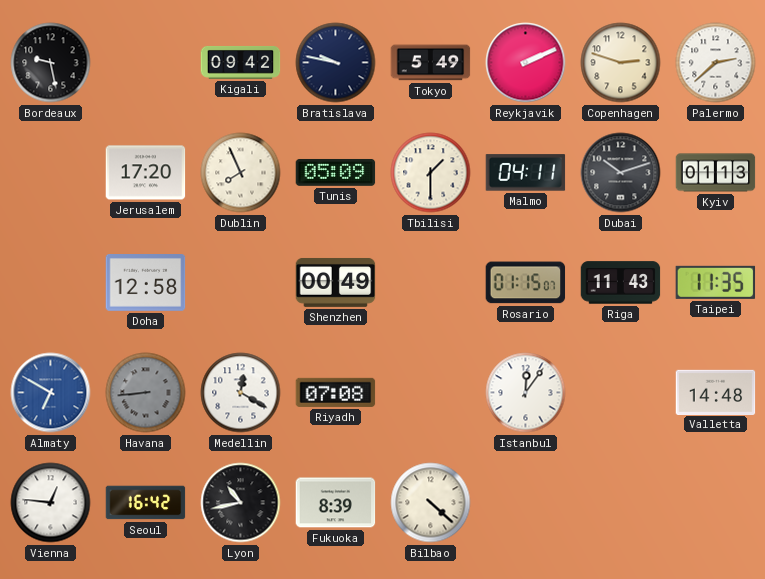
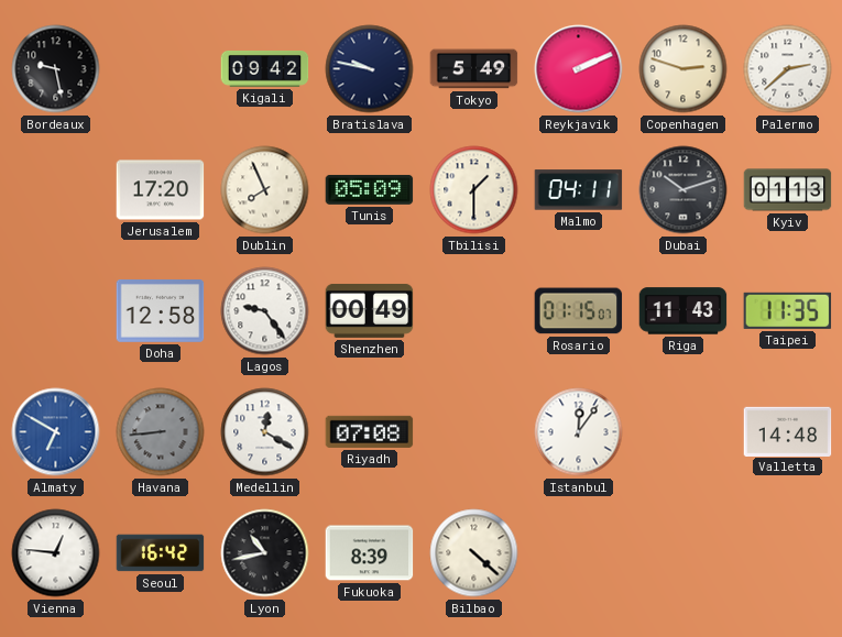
Lagos: none -> 9:24 (265, 311)
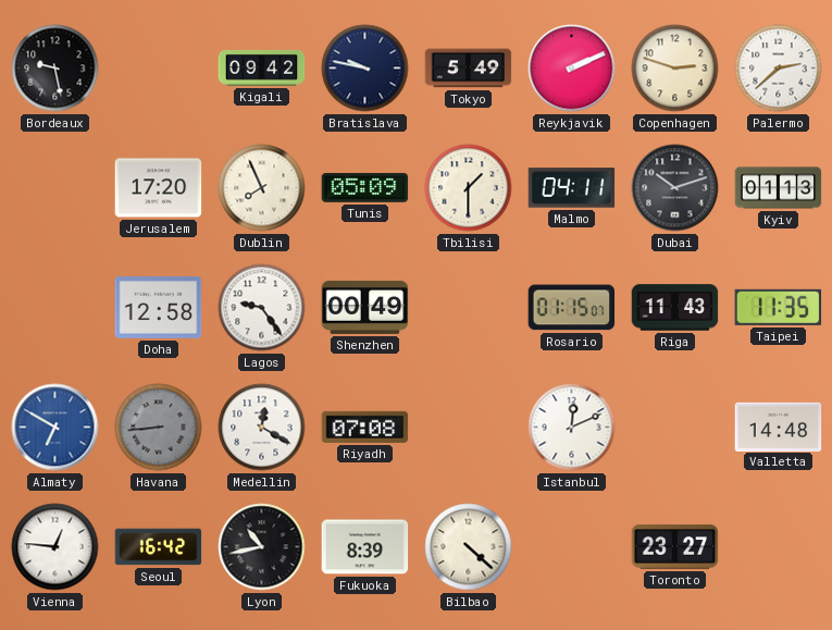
Istanbul: 12:06 -> 12:11 (572, 428)
Toronto: none -> 23:27 (675, 547)
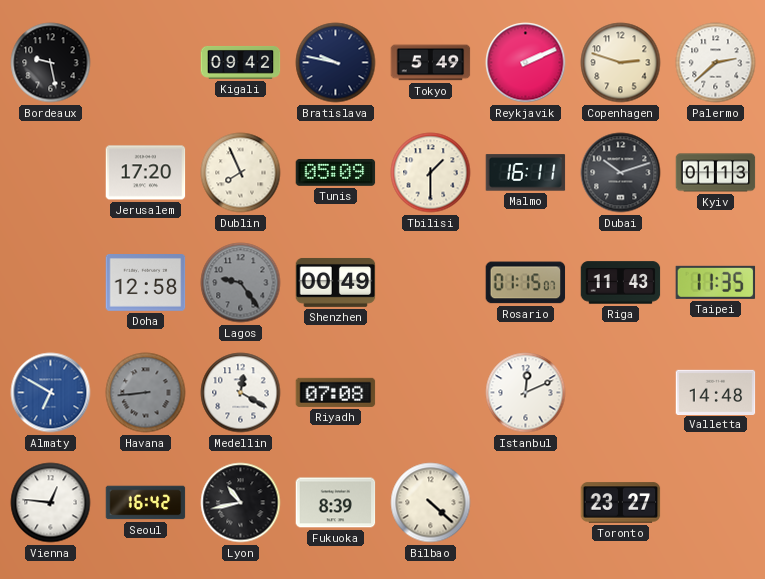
Malmo: 04:11 -> 16:11 (526, 173)
Lagos dial: white -> grey (241, 283)
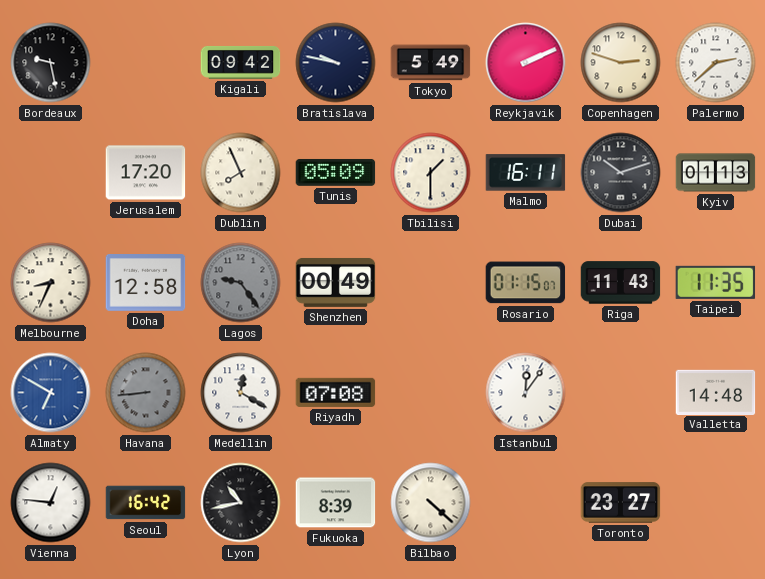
Melbourne: none -> 8:34 (51, 283)
Istanbul: 12:11 -> 12:06 (526, 393)
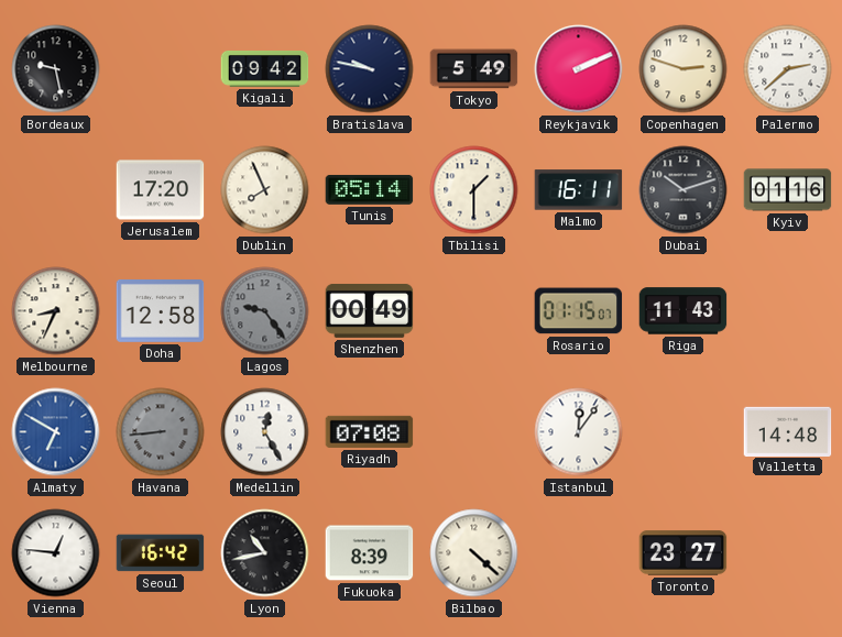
Tunis: 05:09 -> 05:14 (370, 189)
Kyiv: 01:13 -> 01:16 (788, 190)
Taipei: 11:35 -> none (716, 282)
Medellin: 12:20 -> 12:25 (265, 432)
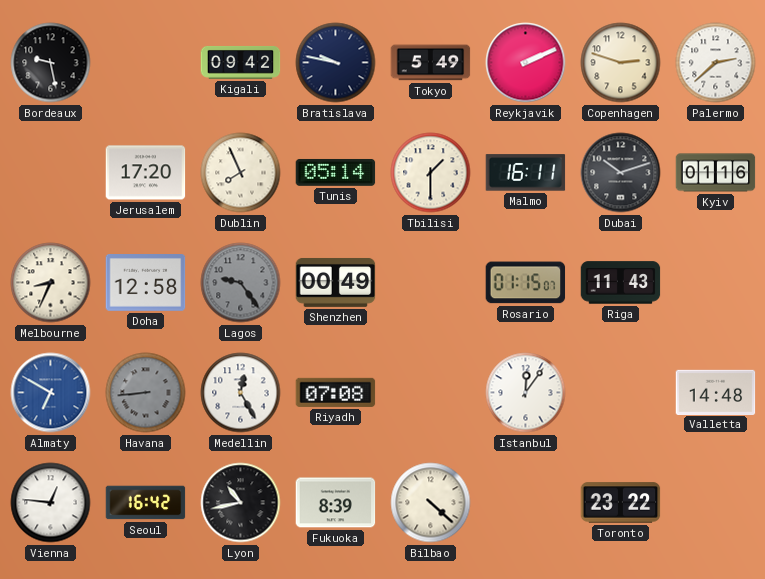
Toronto: 23:27 -> 23:22 (621, 503)
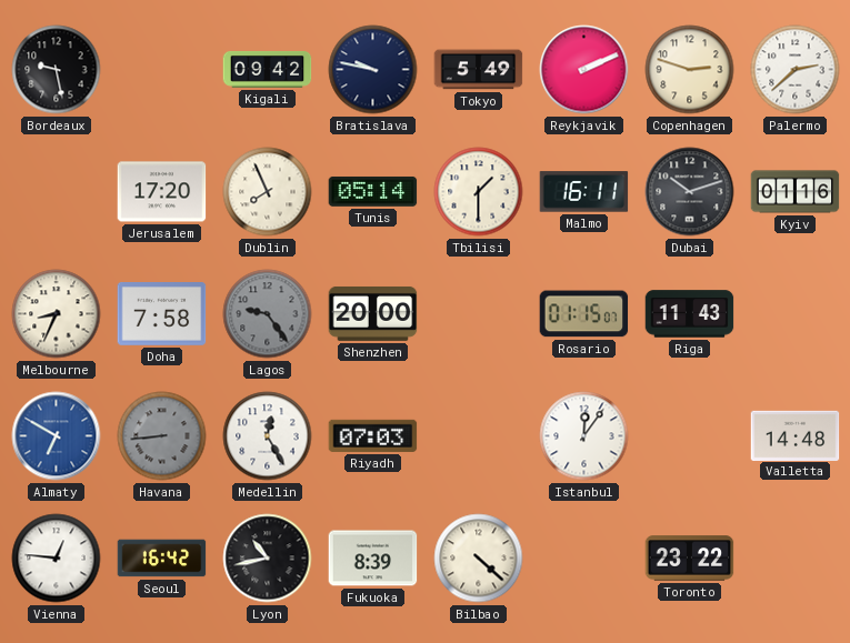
Doha: 12:58 -> 7:58 (162, 314)
Shenzhen: 00:49 -> 20:00 (373, 313)
Riyadh: 07:08 -> 07:03 (373, 435)
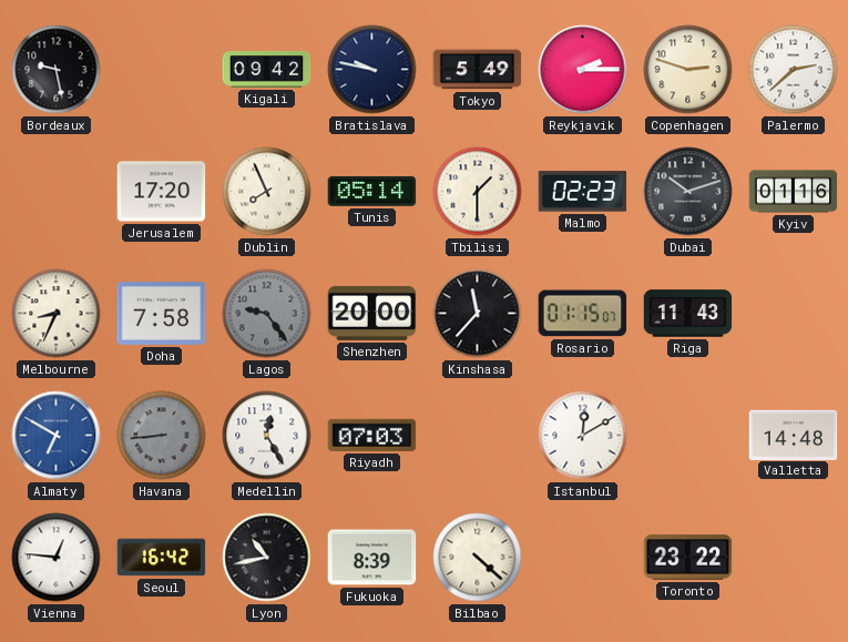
Reykjavik: 2:11 -> 2:15 (583, 70)
Malmo: 16:11 -> 02:23 (583, 192)
Kinshasa: none -> 11:37 (478, 314)
Istanbul: 12:06 -> 12:10 (583, 436)
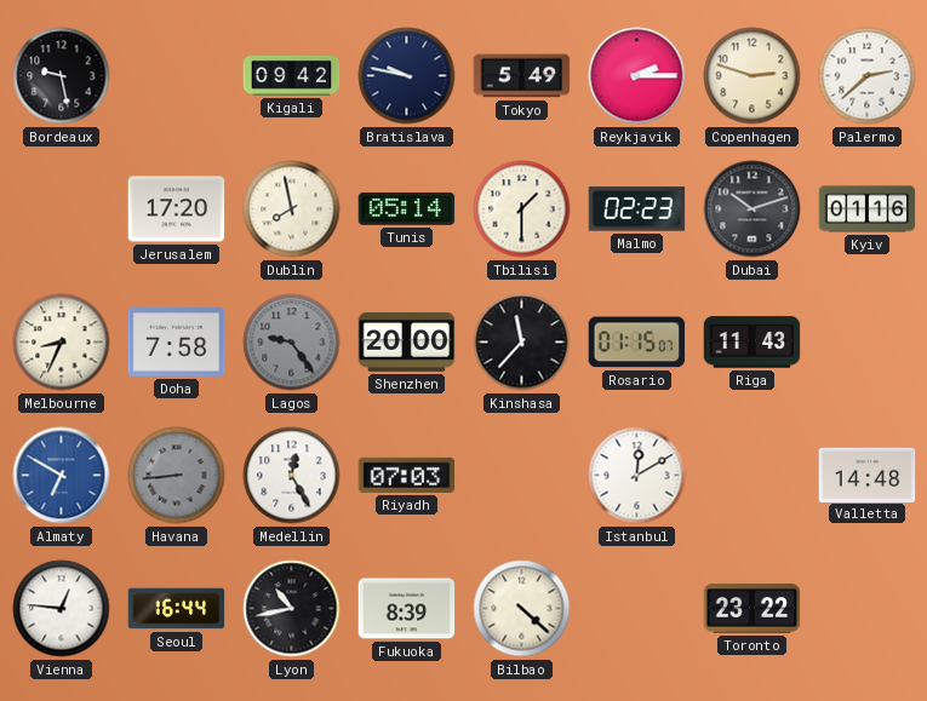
Dublin: 7:56 -> 7:58 (292, 209)
Seoul: 16:42 -> 16:44 (177, 609)
